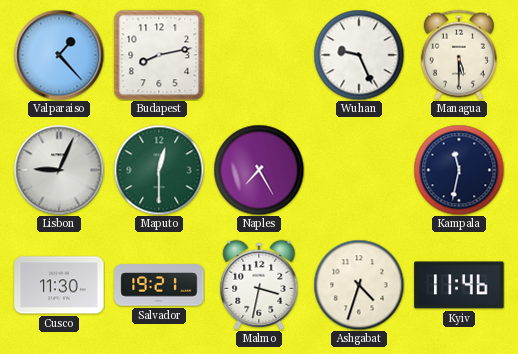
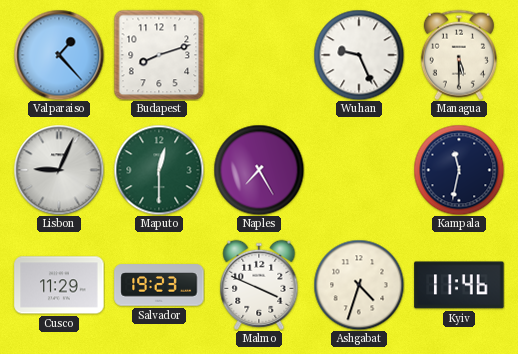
Budapest: 8:13 -> 8:12 (159, 55)
Cusco: 11:30 -> 11:29 (59, 285)
Salvador: 19:21 -> 19:23 (159, 285)
Malmo: 3:32 -> 3:49 (259, 285)
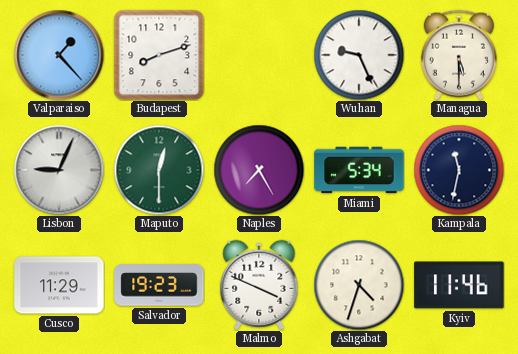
Miami: none -> 5:34 (359, 170)
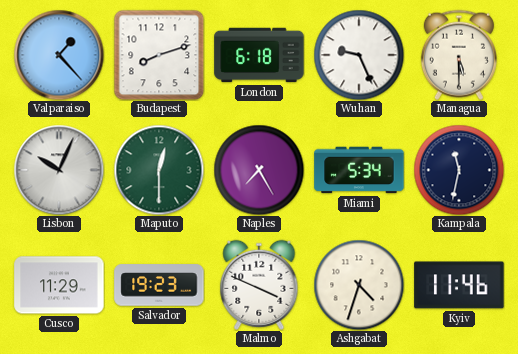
London: none -> 6:18 (259, 55)
Lisbon: 9:04 -> 10:04 (59, 170)
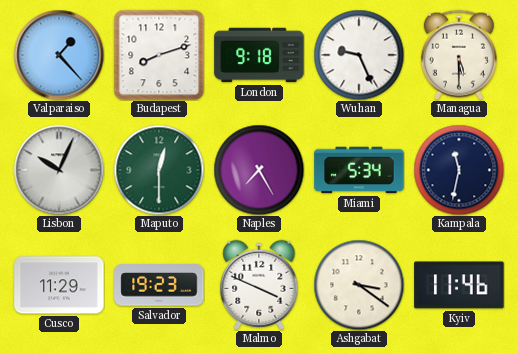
London: 6:18 -> 9:18 (259, 55)
Ashgabat: 4:33 -> 3:21 (359, 285)
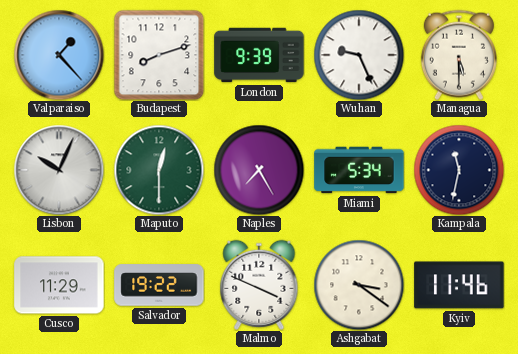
London: 9:18 -> 9:39 (259, 55)
Salvador: 19:23 -> 19:22 (159, 285)
